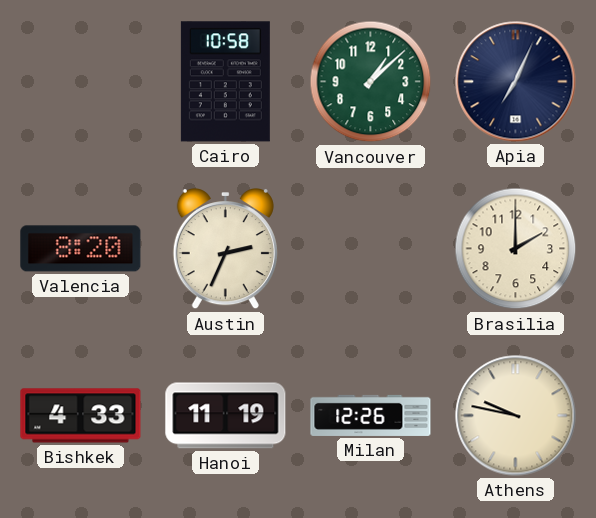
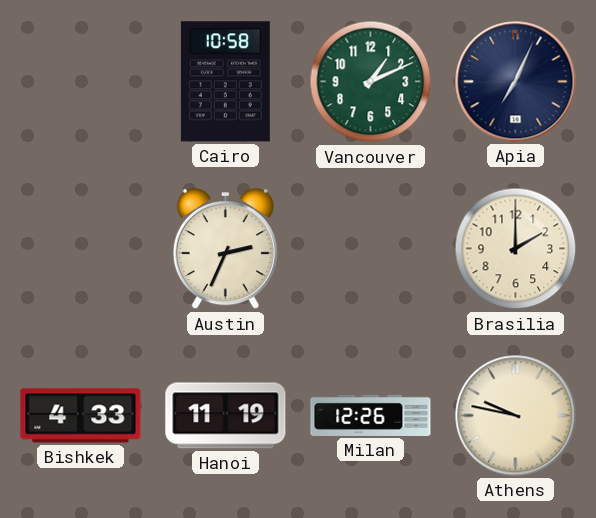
Vancouver: 1:08 -> 1:11 (371, 82)
Valencia: 8:20 -> none (81, 249)
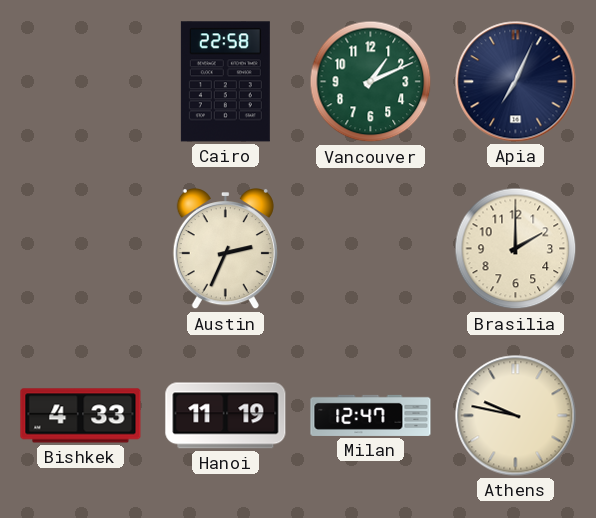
Cairo: 10:58 -> 22:58 (225, 82)
Milan: 12:26 -> 12:47 (371, 415)
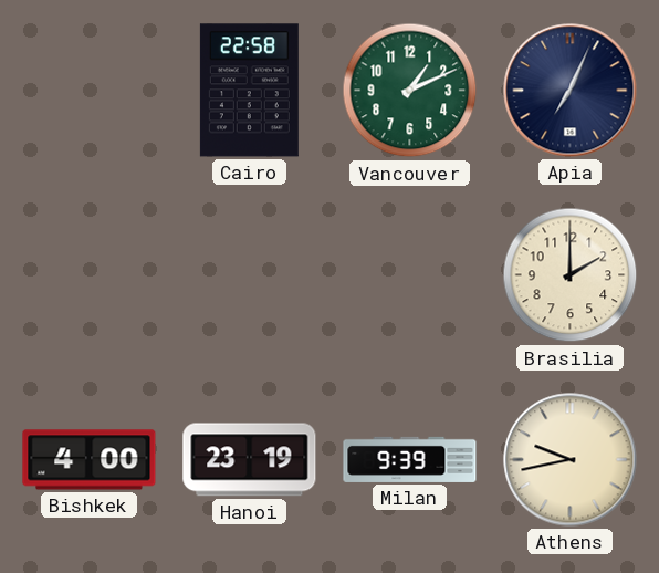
Austin: 2:34 -> none (225, 250)
Bishkek: 4:33 -> 4:00 (90, 460)
Hanoi: 11:19 -> 23:19 (250, 460)
Milan: 12:47 -> 9:39 (410, 459)
Athens: 9:47 -> 9:43 (571, 460)
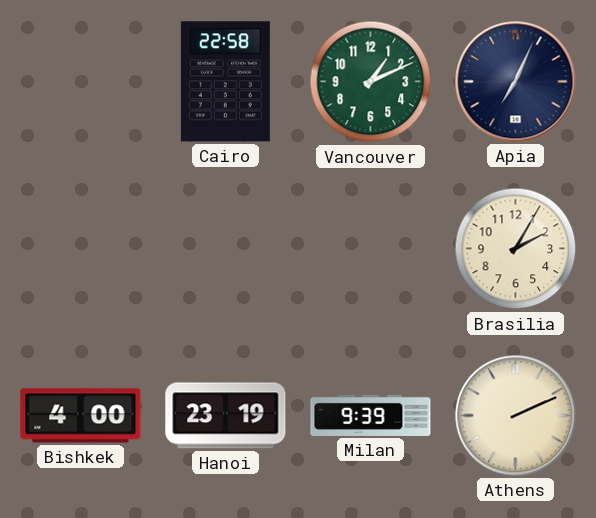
Brasilia: 2:00 -> 2:05 (516, 249)
Athens: 9:43 -> 2:11 (516, 416)
